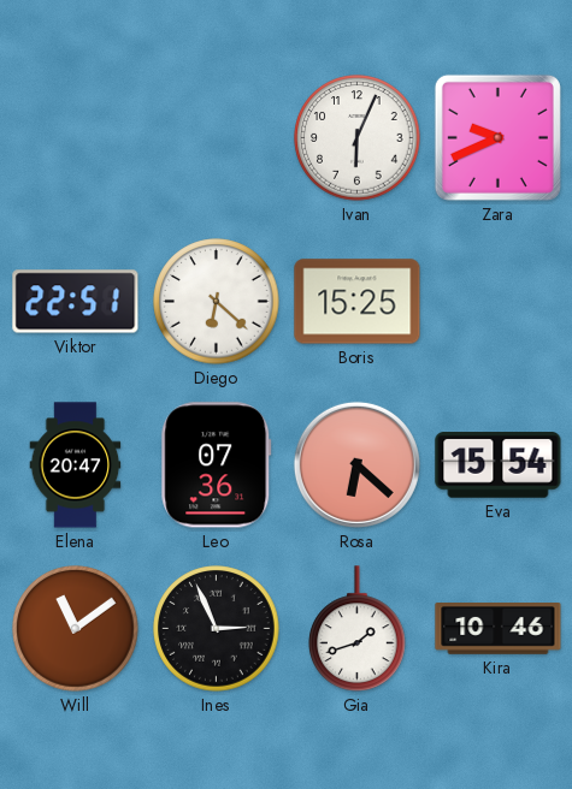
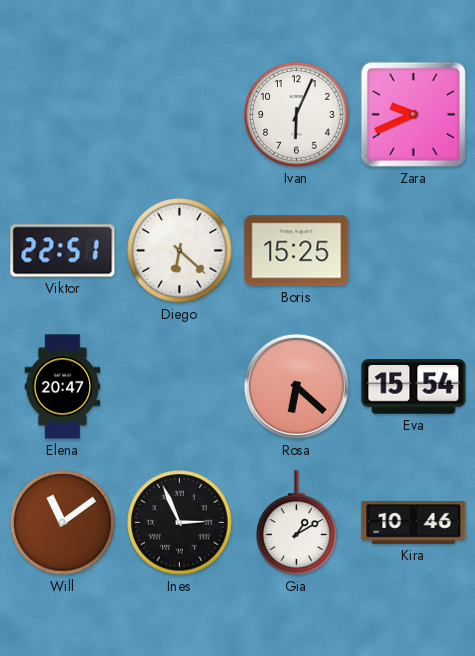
Leo: 07:36 -> none (217, 465)
Gia: 1:42 -> 1:10 (297, 523)
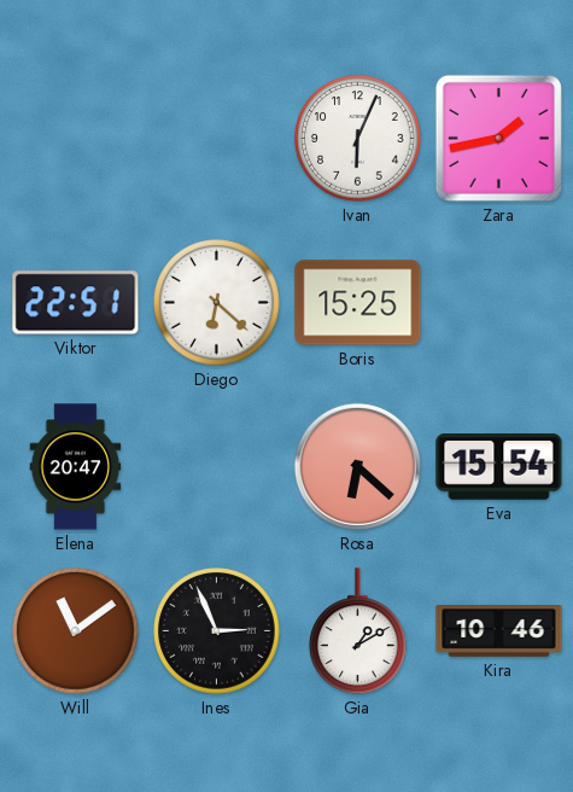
Zara: 9:41 -> 1:43 (498, 138)
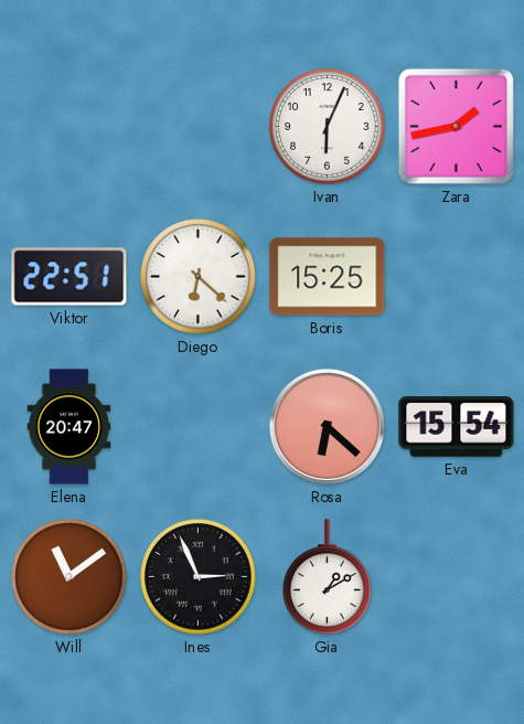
Kira: 10:46 -> none (499, 631)
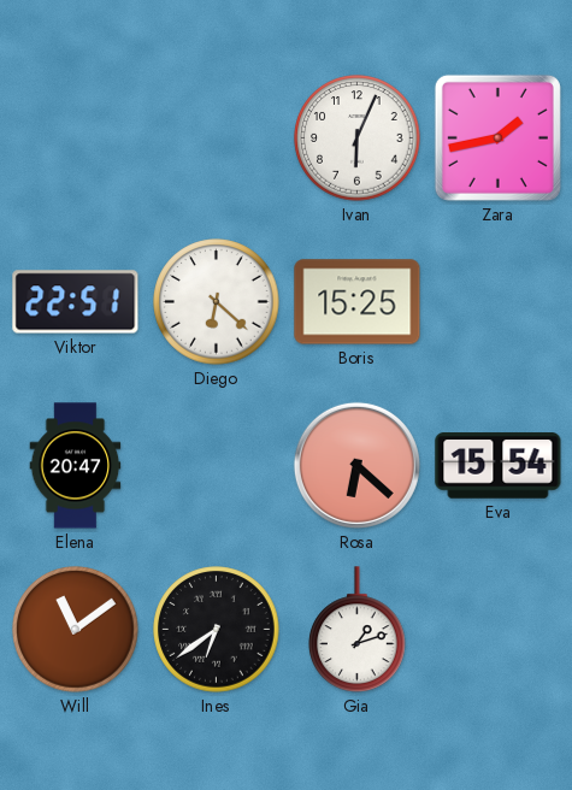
Ines: 2:56 -> 6:39 (217, 630)
Gia: 1:10 -> 1:12 (358, 630)
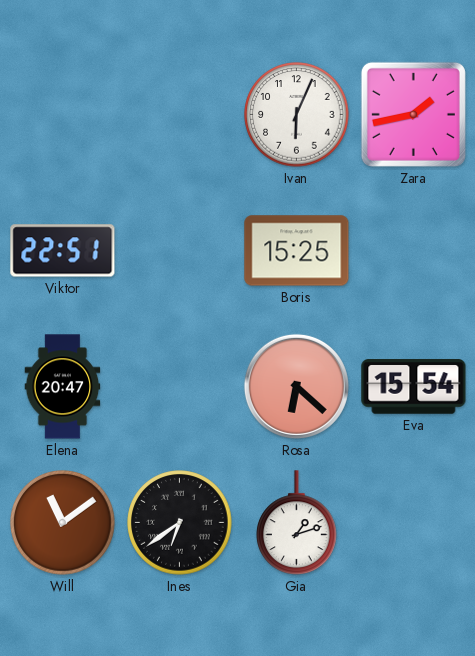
Diego: 6:22 -> none (217, 302)
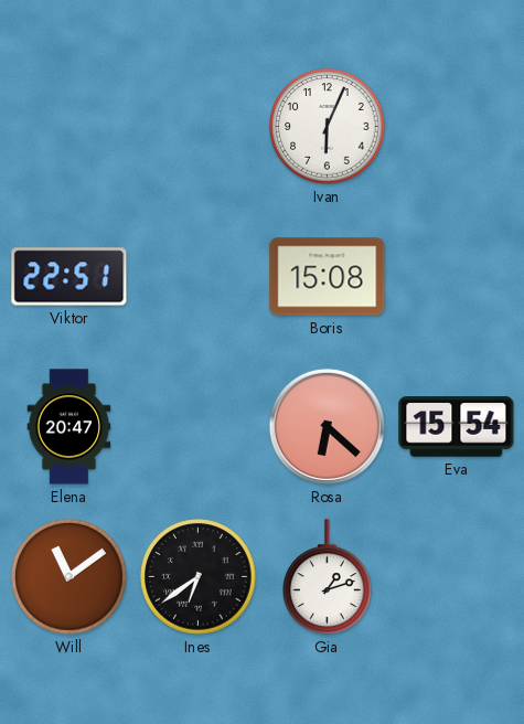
Zara: 1:43 -> none (413, 114)
Boris: 15:25 -> 15:08 (328, 277)
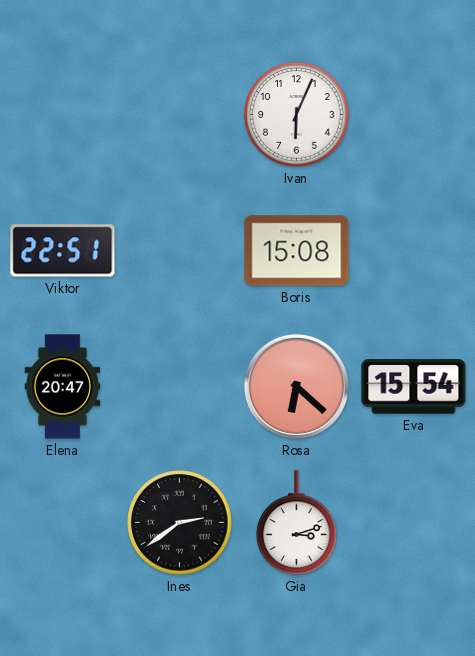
Will: 11:09 -> none (69, 577)
Ines: 6:39 -> 2:39 (180, 523)
Gia: 1:12 -> 3:12 (297, 523)
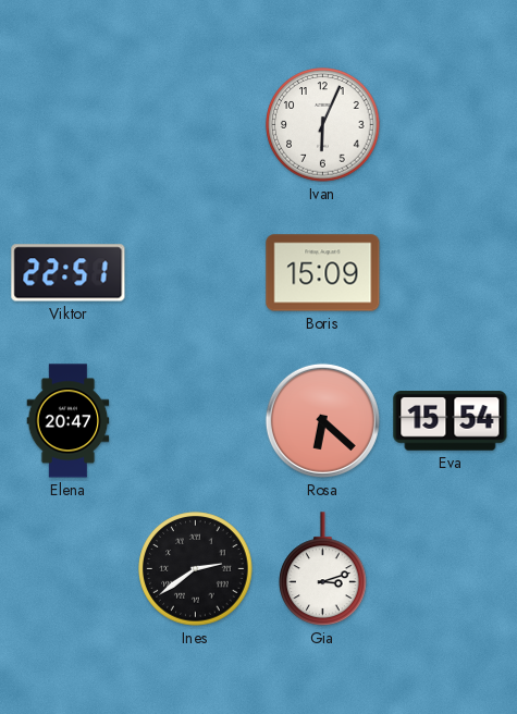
Boris: 15:08 -> 15:09 (323, 273)
